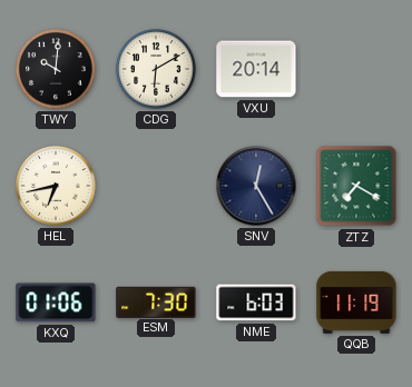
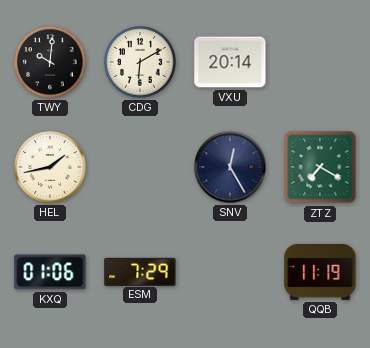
HEL: 6:43 -> 1:43 (50, 167)
ESM: 7:30 -> 7:29 (140, 271)
NME: 6:03 -> none (256, 302)
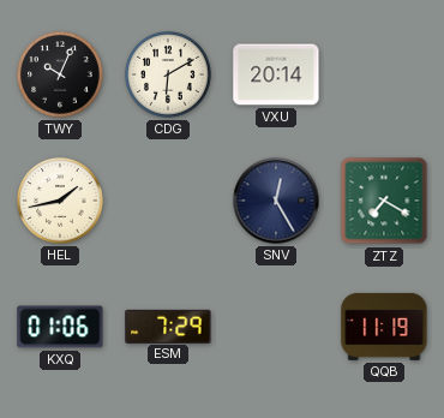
TWY: 10:01 -> 10:04 (60, 74)
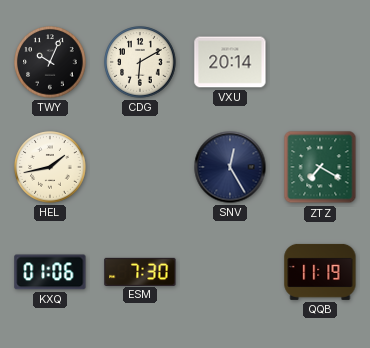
ESM: 7:29 -> 7:30 (140, 271)
